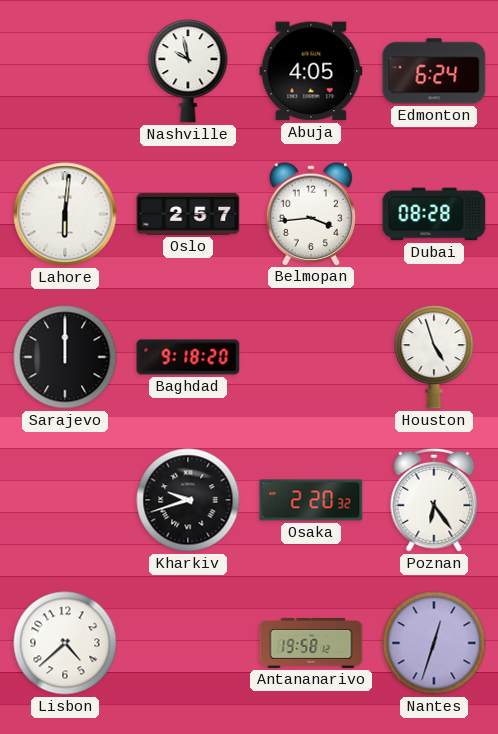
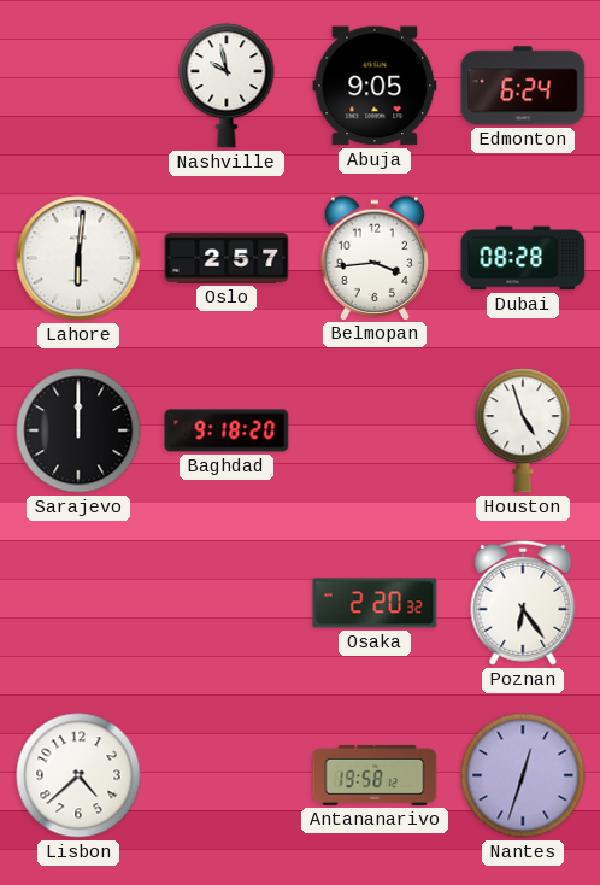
Abuja: 4:05 -> 9:05 (375, 86)
Kharkiv: 9:42 -> none (188, 500)
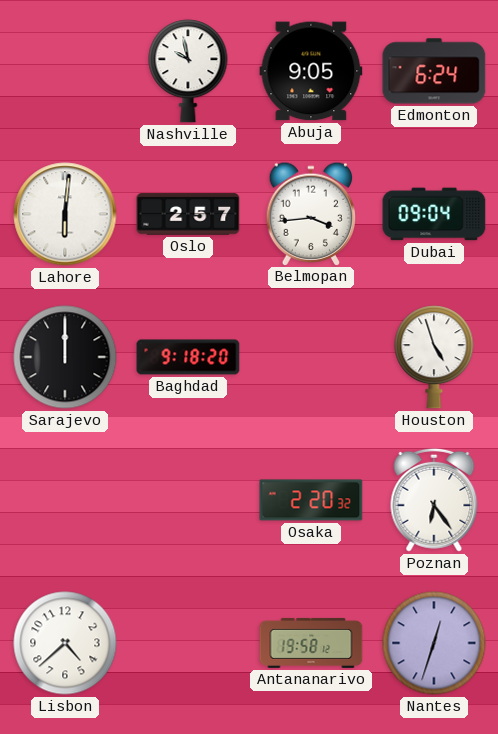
Dubai: 08:28 -> 09:04 (434, 214)
